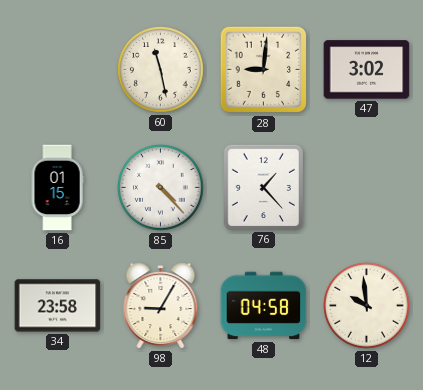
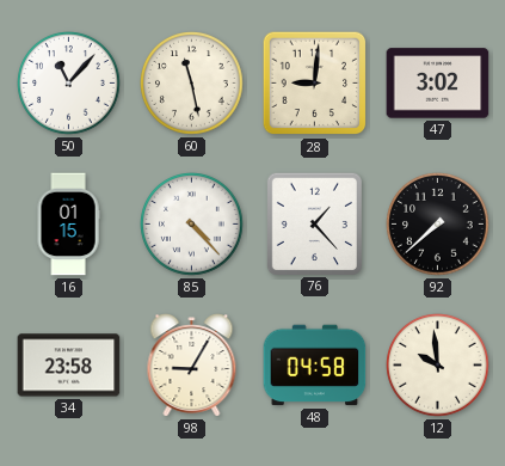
50: none -> 11:07 (69, 84)
92: none -> 7:38 (438, 225)
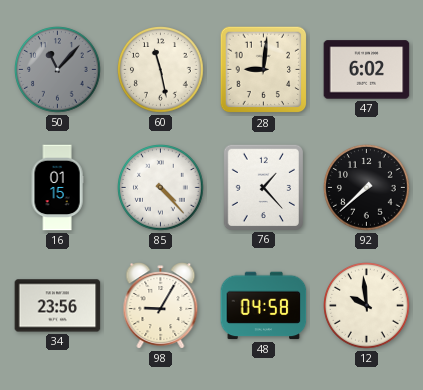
50 dial: white -> grey (58, 70)
47: 3:02 -> 6:02 (367, 70)
34: 23:58 -> 23:56 (58, 306)
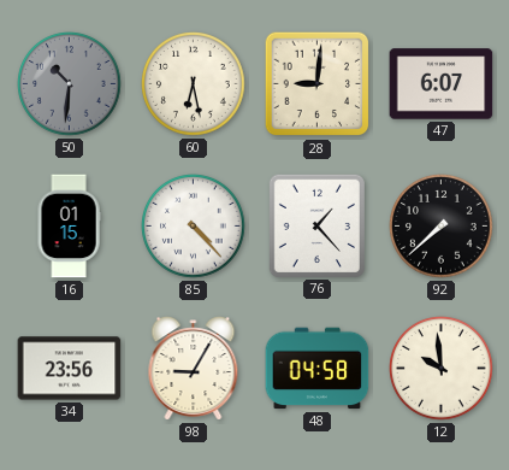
50: 11:07 -> 10:31 (70, 84)
60: 11:28 -> 6:28 (194, 84)
47: 6:02 -> 6:07 (442, 84)
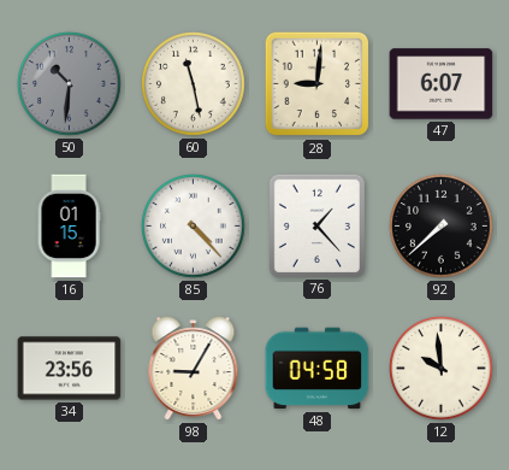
60: 6:28 -> 11:28 (194, 84)
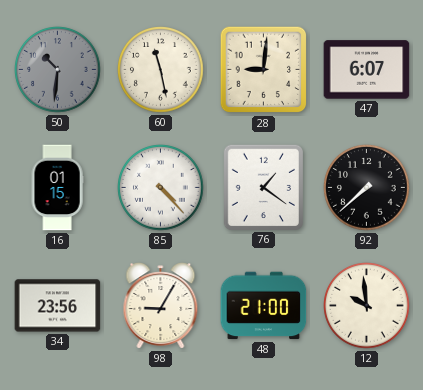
76: 1:23 -> 1:21 (263, 187)
48: 04:58 -> 21:00 (264, 306)
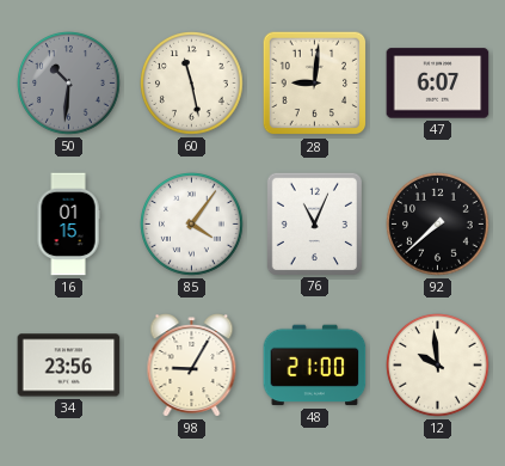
85: 4:23 -> 4:06 (192, 225)
76: 1:21 -> 11:04 (314, 223)
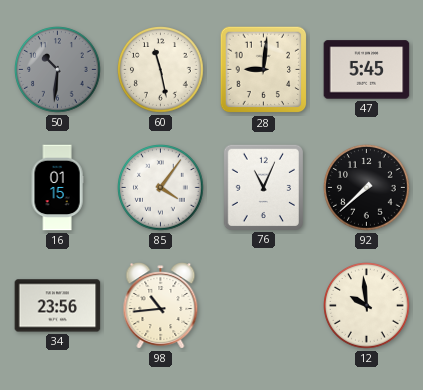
47: 6:07 -> 5:45 (367, 70)
98: 9:05 -> 10:44 (161, 306)
48: 21:00 -> none (315, 366)
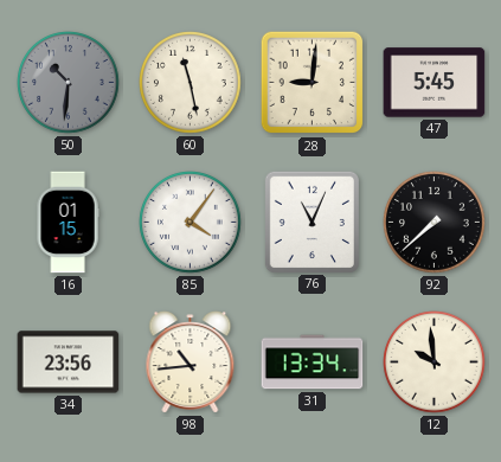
31: none -> 13:34 (313, 362)
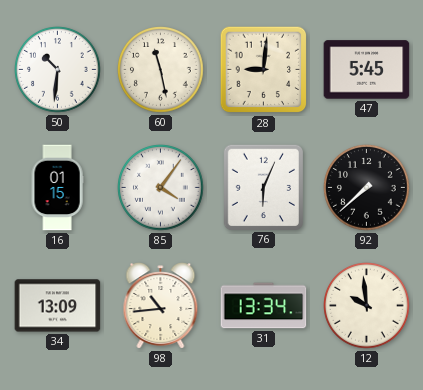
50 dial: grey -> white (58, 70)
76: 11:04 -> 6:04 (263, 187)
34: 23:56 -> 13:09 (58, 306)
